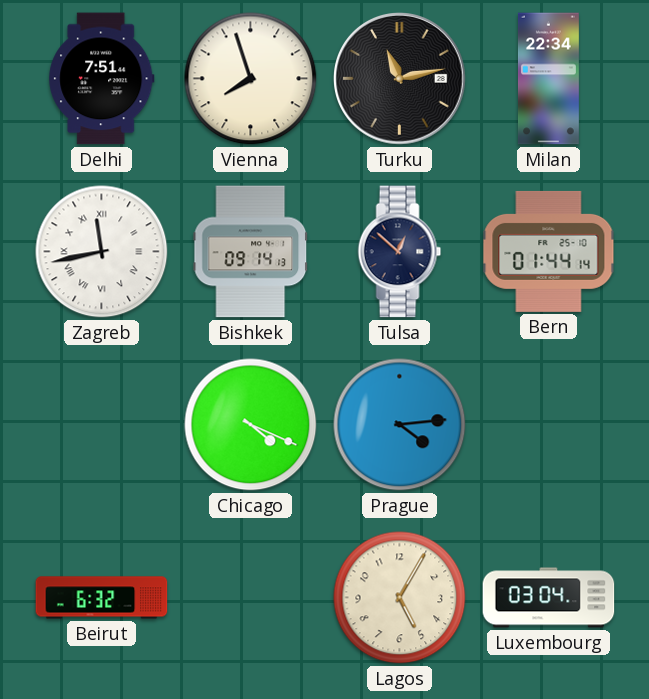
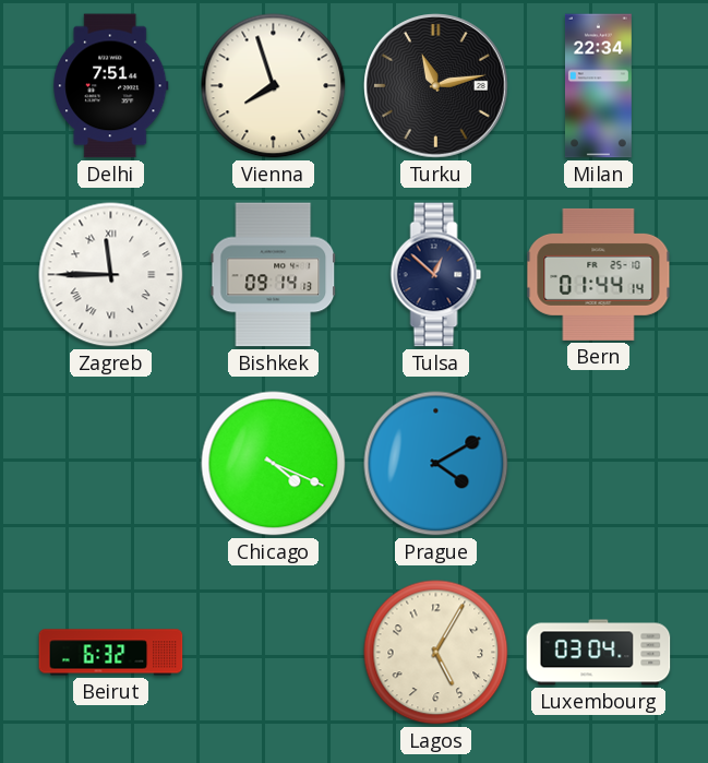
Zagreb: 11:43 -> 11:45 (111, 275)
Prague: 4:14 -> 4:10 (436, 464)
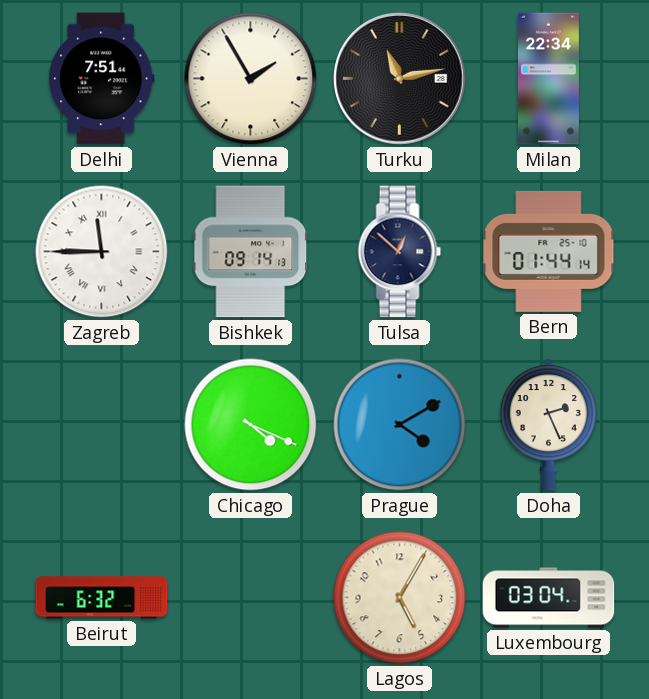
Vienna: 7:57 -> 1:55 (251, 79)
Doha: none -> 2:26 (548, 425)
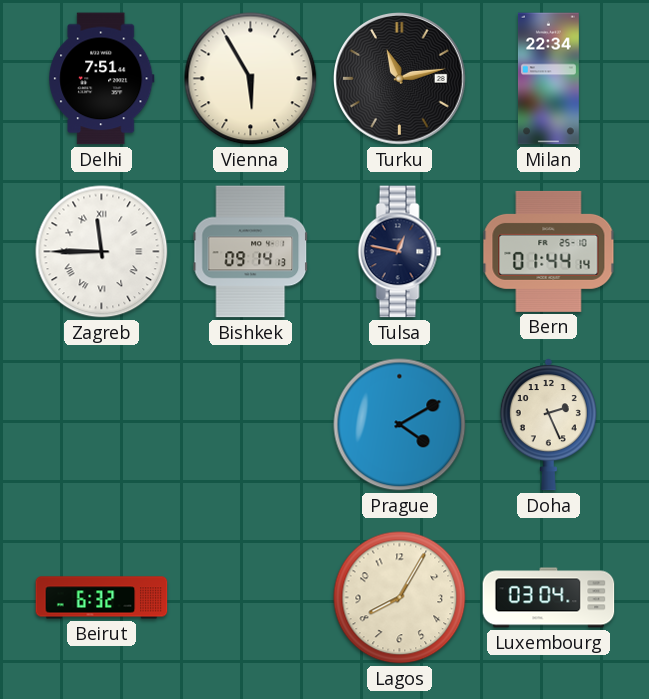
Vienna: 1:55 -> 5:55 (251, 79)
Tulsa: 12:52 -> 12:47 (400, 252)
Chicago: 4:19 -> none (251, 425)
Lagos: 5:05 -> 8:05 (400, 598)
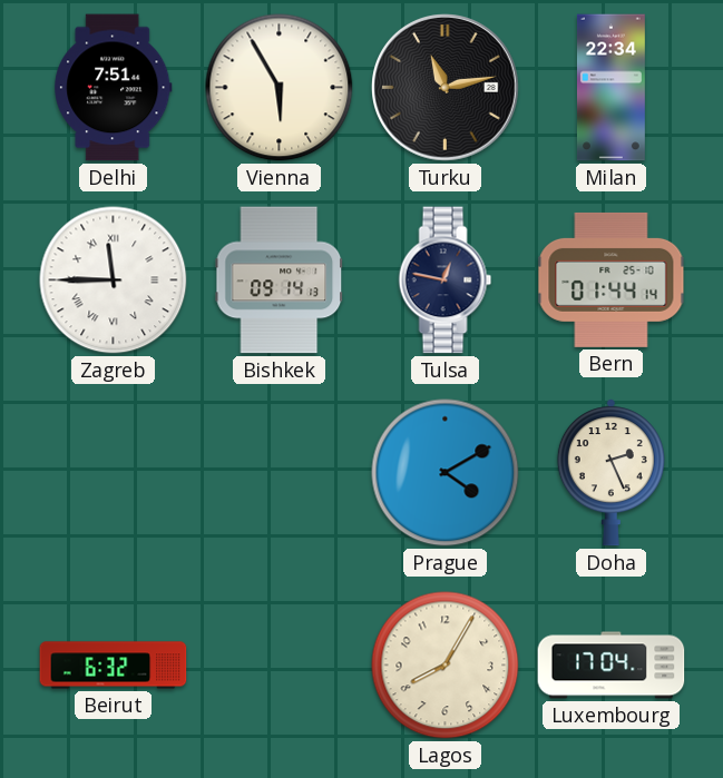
Luxembourg: 03:04 -> 17:04 (612, 666)
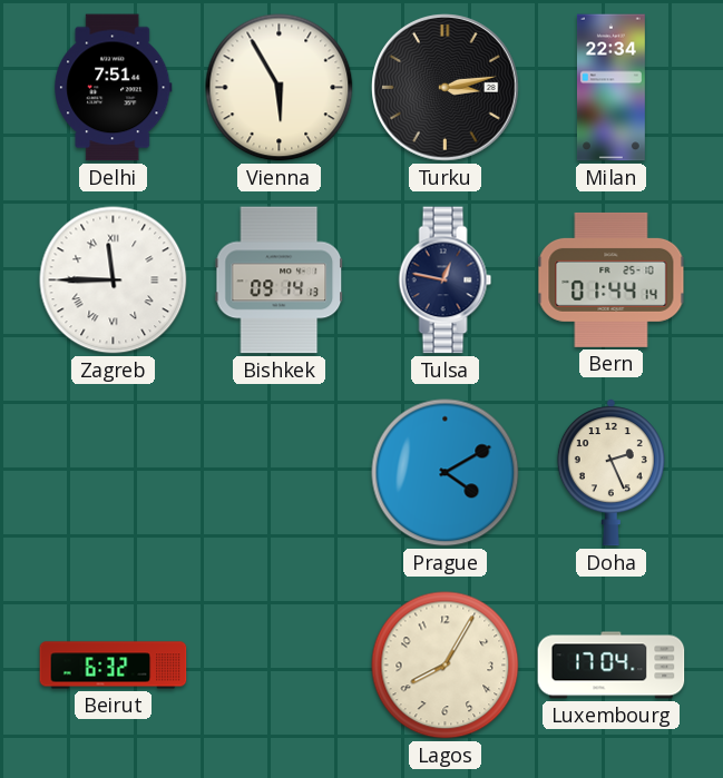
Turku: 11:13 -> 3:13 (446, 88)
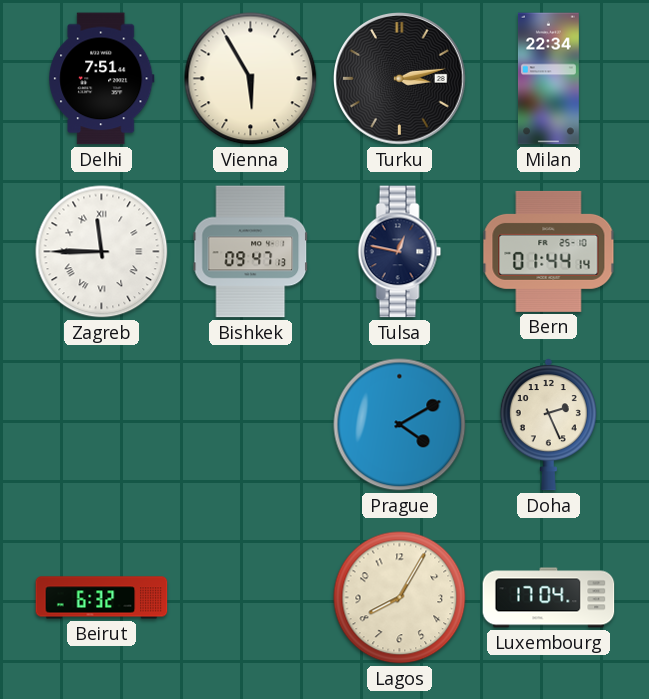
Bishkek: 09:14 -> 09:47 (251, 252)
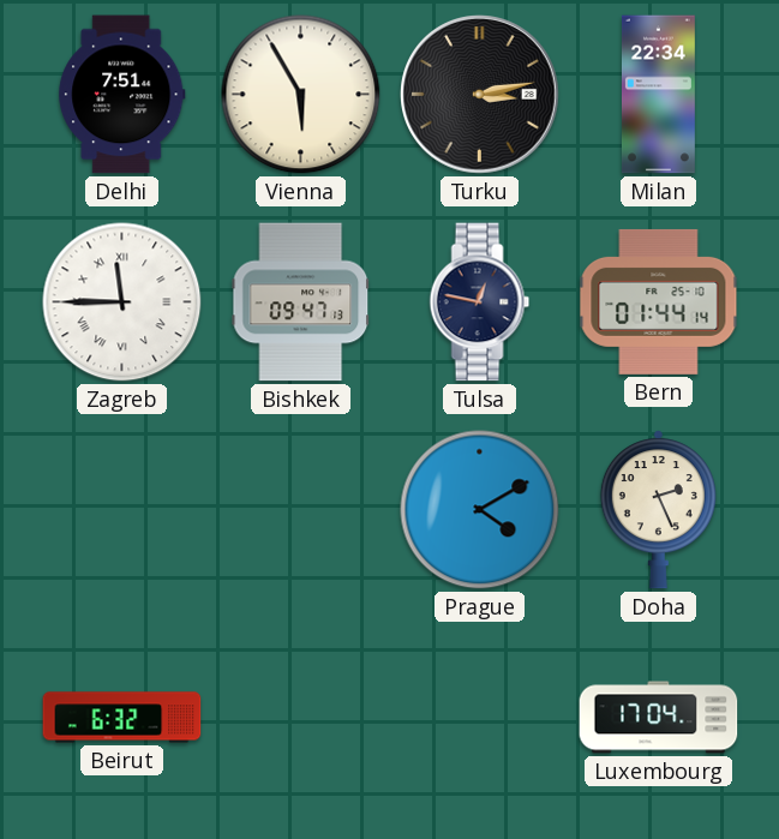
Lagos: 8:05 -> none (400, 598)
